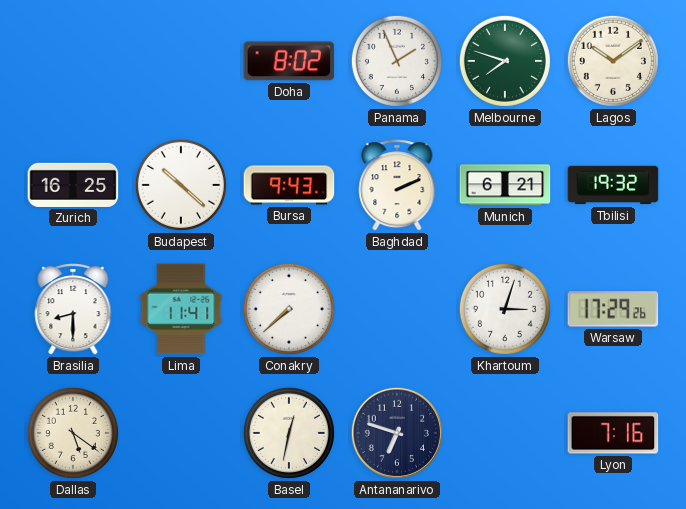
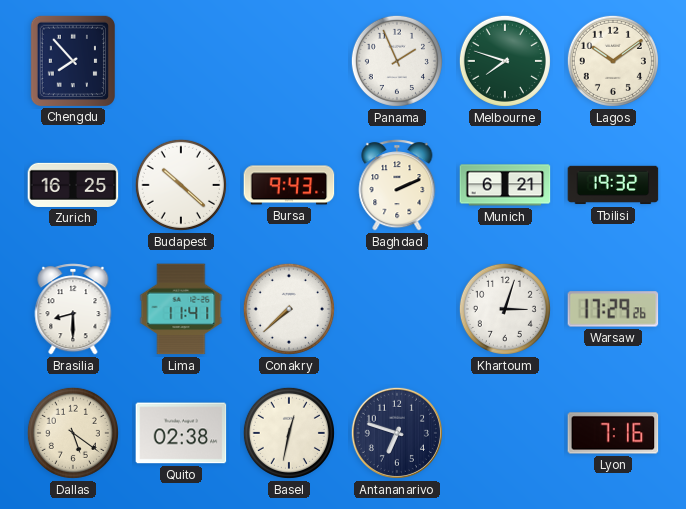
Chengdu: none -> 7:53 (72, 60)
Doha: 8:02 -> none (289, 61)
Quito: none -> 02:38 (181, 433)
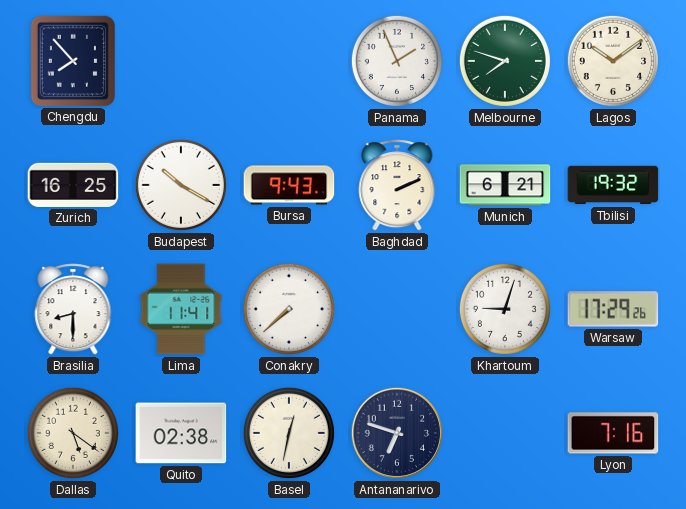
Budapest: 10:22 -> 10:20 (181, 185)
Khartoum: 3:03 -> 9:03 (505, 309)
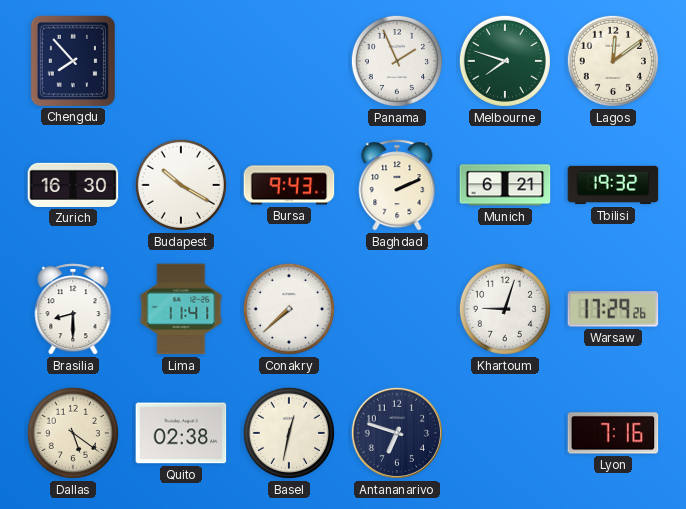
Lagos: 10:09 -> 12:09 (613, 61)
Zurich: 16:25 -> 16:30 (73, 185)
